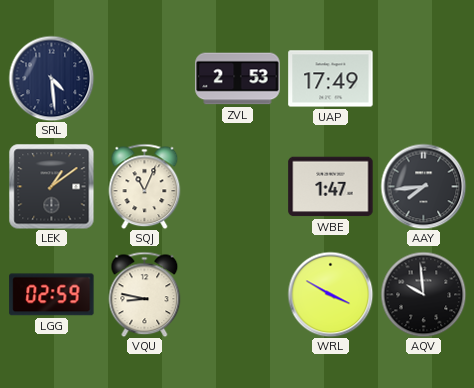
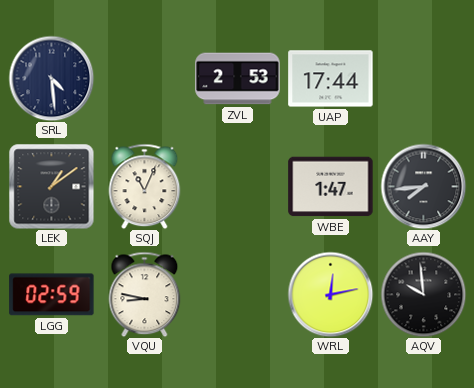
UAP: 17:49 -> 17:44 (331, 79)
WRL: 3:50 -> 12:13 (330, 294)
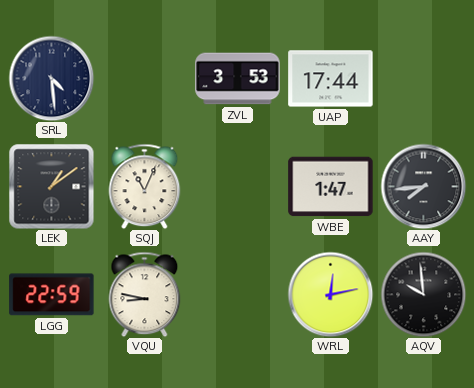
ZVL: 2:53 -> 3:53 (238, 79)
LGG: 02:59 -> 22:59 (52, 295)
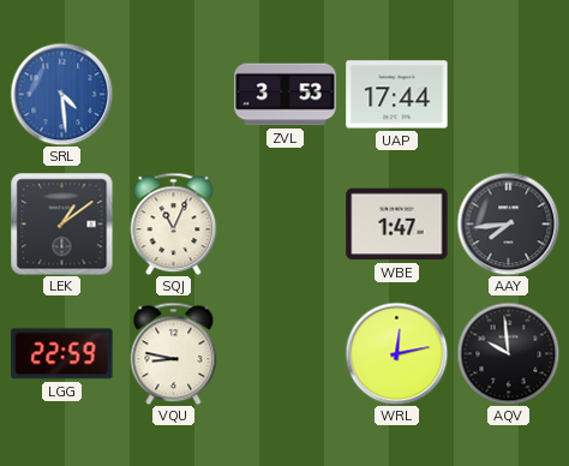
SRL dial: navy -> blue (61, 94)
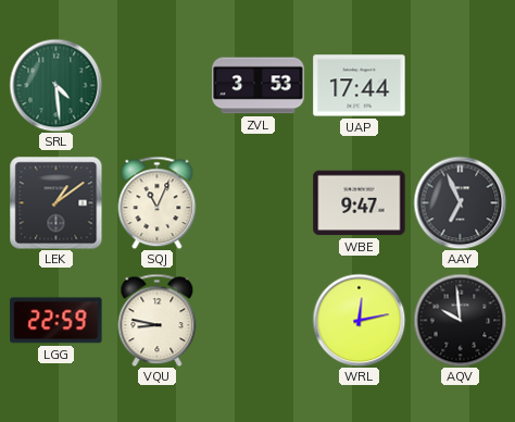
SRL dial: blue -> green (55, 85)
WBE: 1:47 -> 9:47 (360, 203)
AAY: 7:44 -> 6:56 (460, 202)
